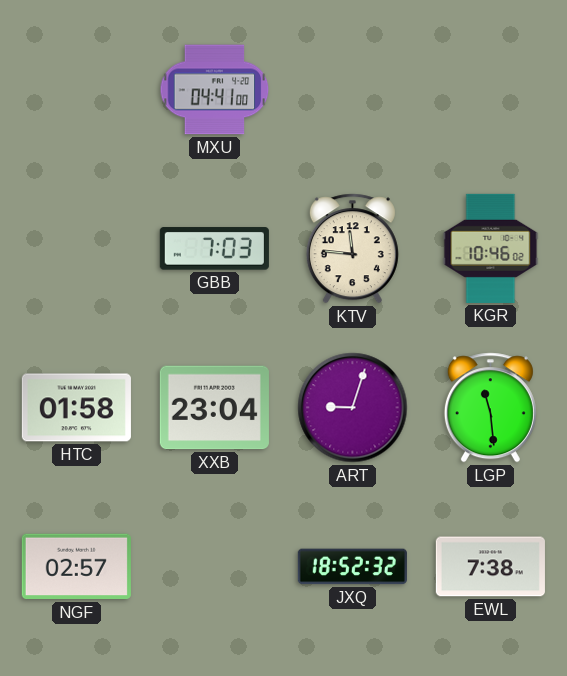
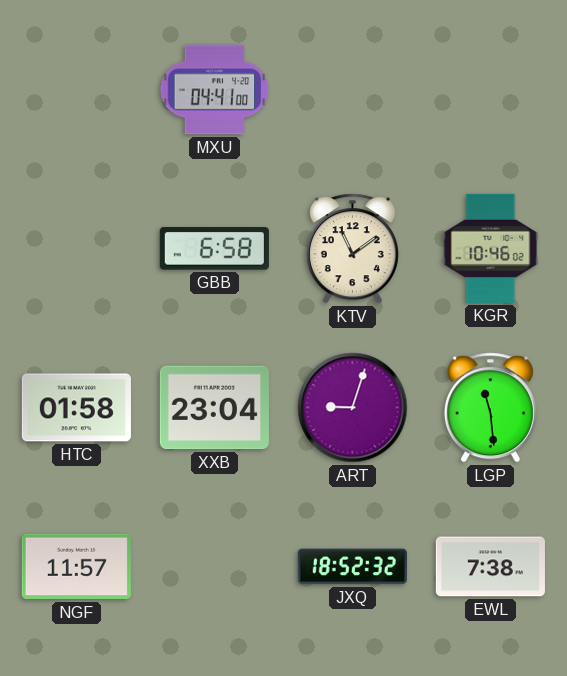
GBB: 7:03 -> 6:58 (214, 249)
KTV: 11:46 -> 11:09 (352, 249)
NGF: 02:57 -> 11:57 (76, 567)
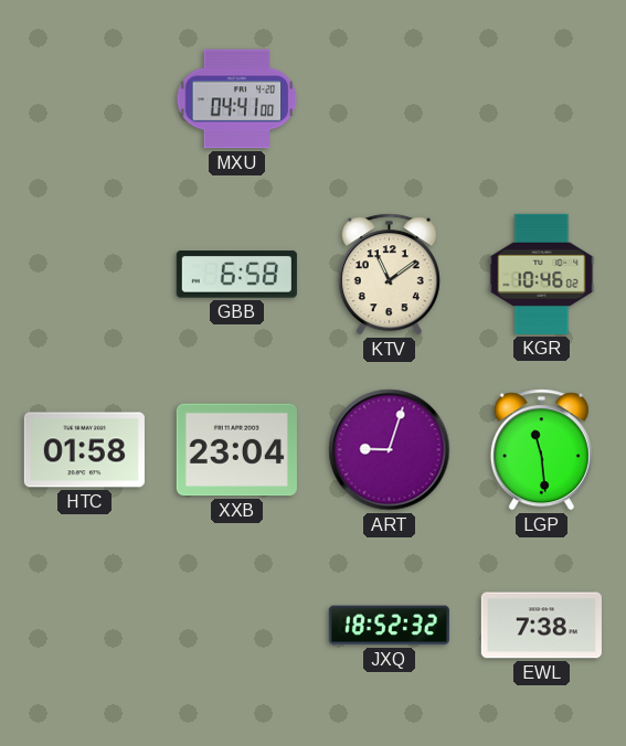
NGF: 11:57 -> none (76, 567)
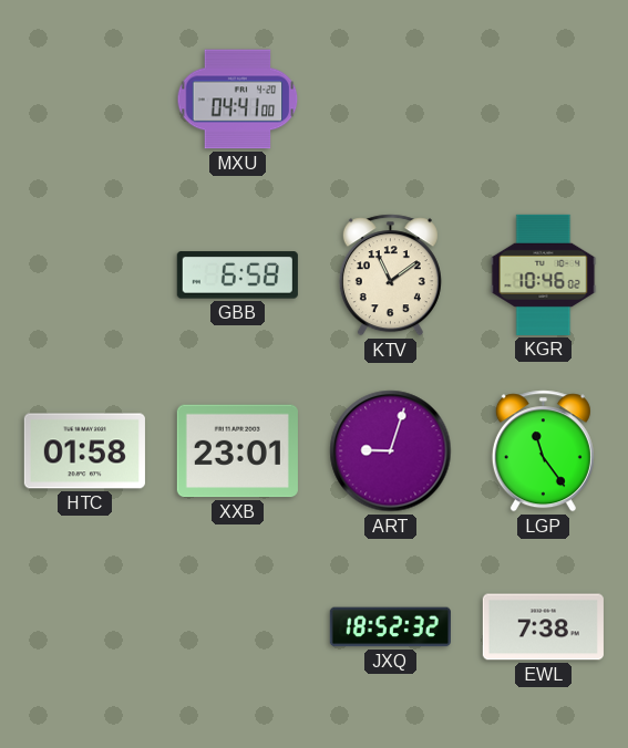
XXB: 23:04 -> 23:01 (237, 451)
LGP: 11:29 -> 11:24 (543, 451)
